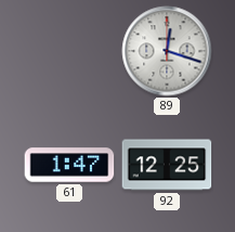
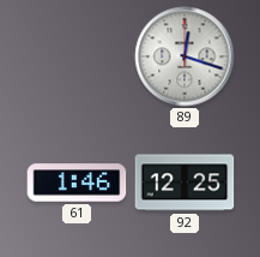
61: 1:47 -> 1:46 (77, 183)
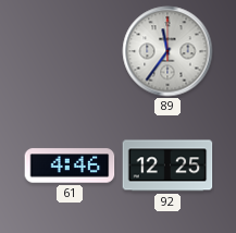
89: 12:18 -> 11:36 (167, 51)
61: 1:46 -> 4:46 (70, 165)
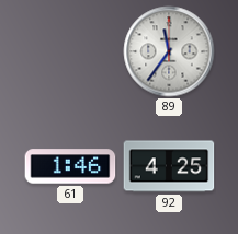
61: 4:46 -> 1:46 (70, 166)
92: 12:25 -> 4:25 (169, 166)
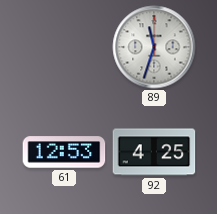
89: 11:36 -> 11:33 (154, 47)
61: 1:46 -> 12:53 (64, 152)
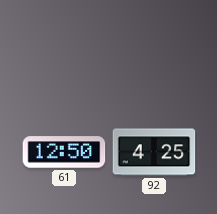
89: 11:33 -> none (154, 47)
61: 12:53 -> 12:50 (64, 152)
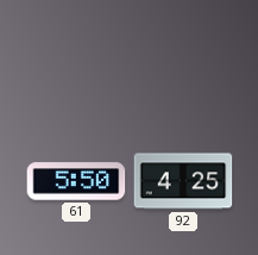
61: 12:50 -> 5:50 (76, 181)
